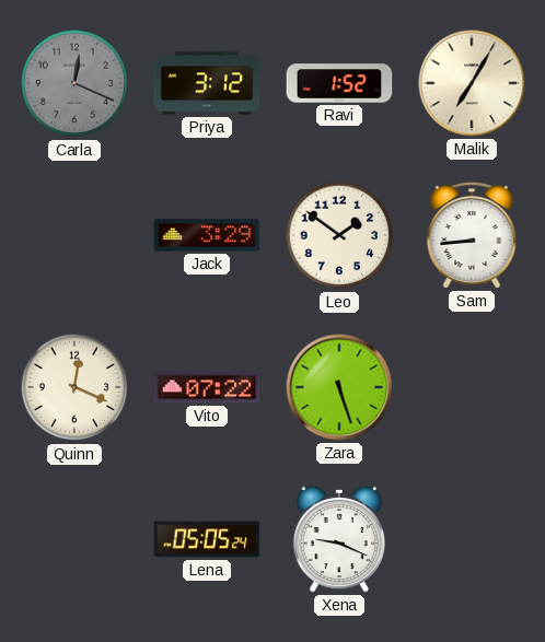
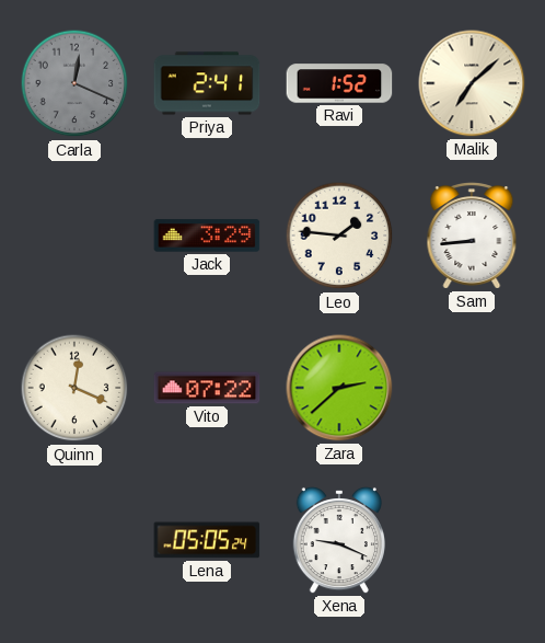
Priya: 3:12 -> 2:41 (207, 83)
Malik: 7:05 -> 7:08 (472, 83)
Leo: 1:51 -> 1:46 (339, 236)
Zara: 5:27 -> 2:38 (339, 388)
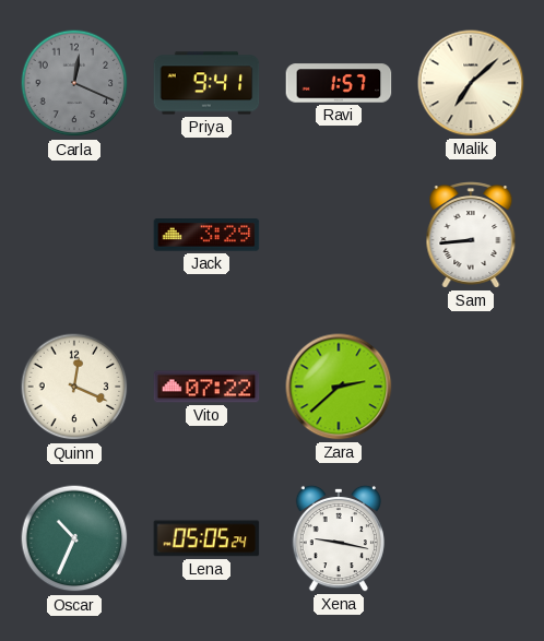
Priya: 2:41 -> 9:41 (206, 83)
Ravi: 1:52 -> 1:57 (339, 83)
Leo: 1:46 -> none (339, 236)
Oscar: none -> 10:34 (74, 538)
Xena: 9:19 -> 9:17 (339, 538)
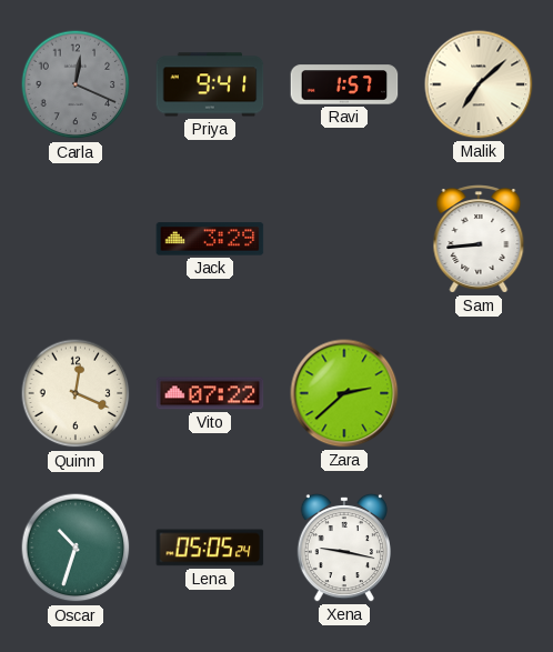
Oscar: 10:34 -> 10:33 (76, 548)
